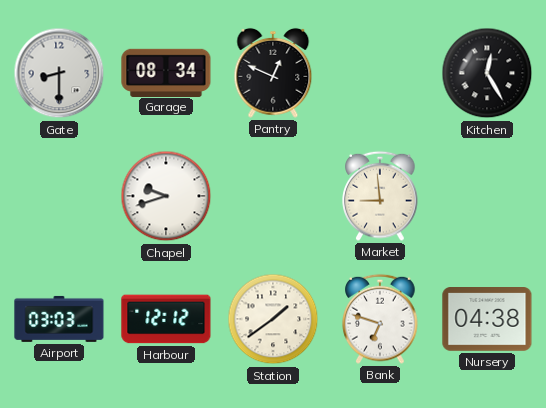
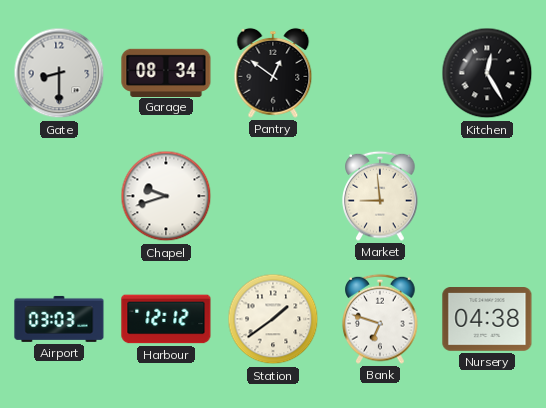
Pantry: 12:49 -> 12:51 (273, 73)
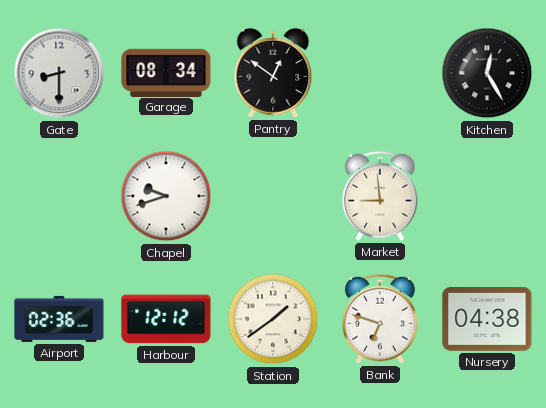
Airport: 03:03 -> 02:36 (59, 319)
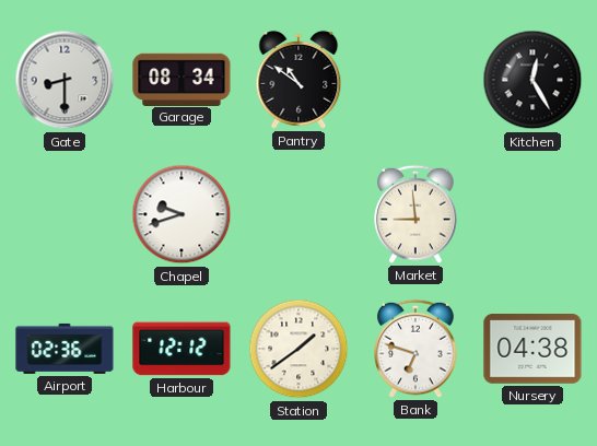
Pantry: 12:51 -> 10:51 (298, 80)
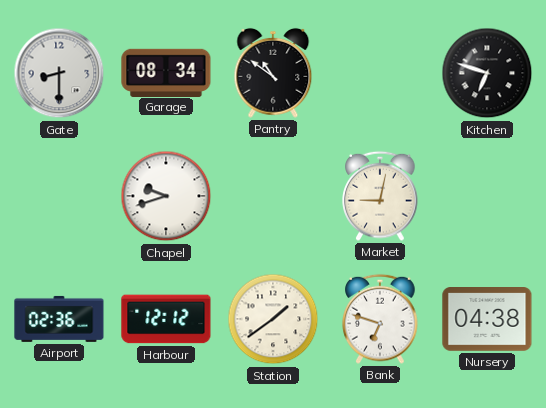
Kitchen: 12:25 -> 6:48 (487, 73)
Market: 8:59 -> 9:02 (380, 196)
